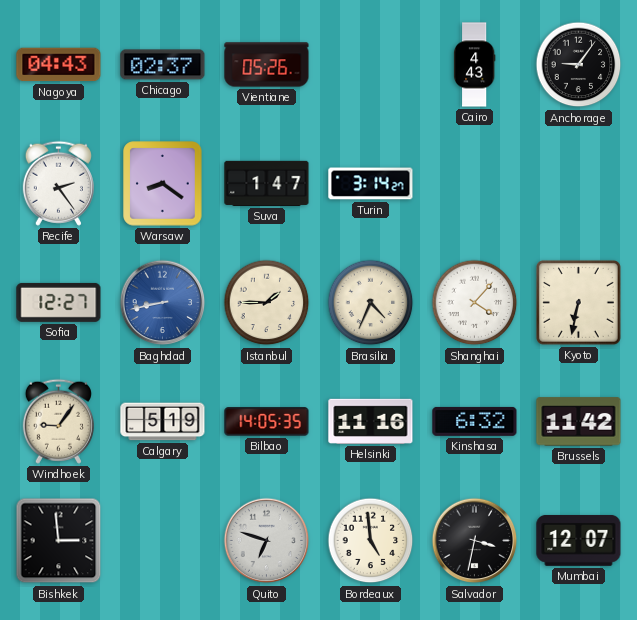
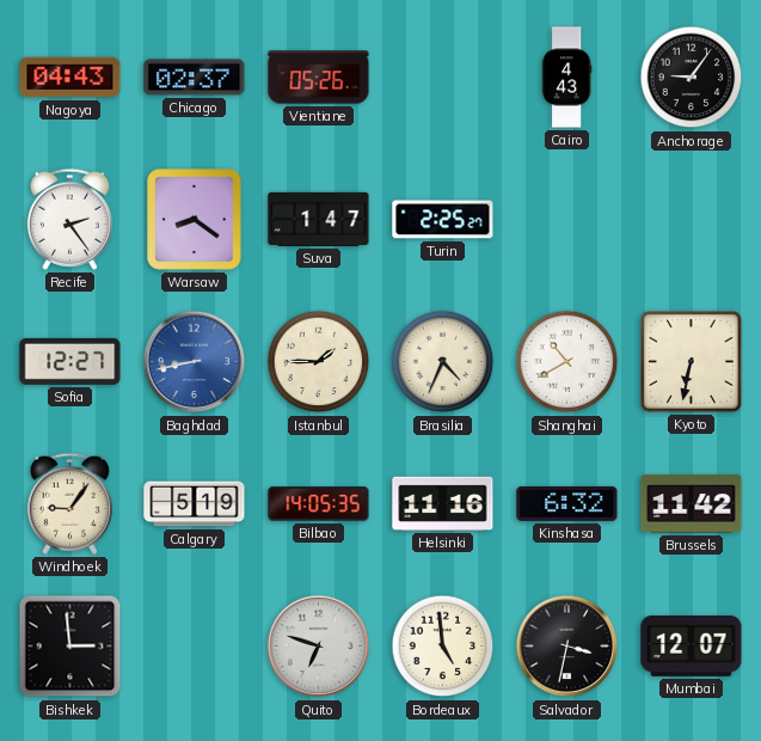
Turin: 3:14 -> 2:25 (443, 220)
Shanghai: 4:07 -> 10:40 (567, 362)
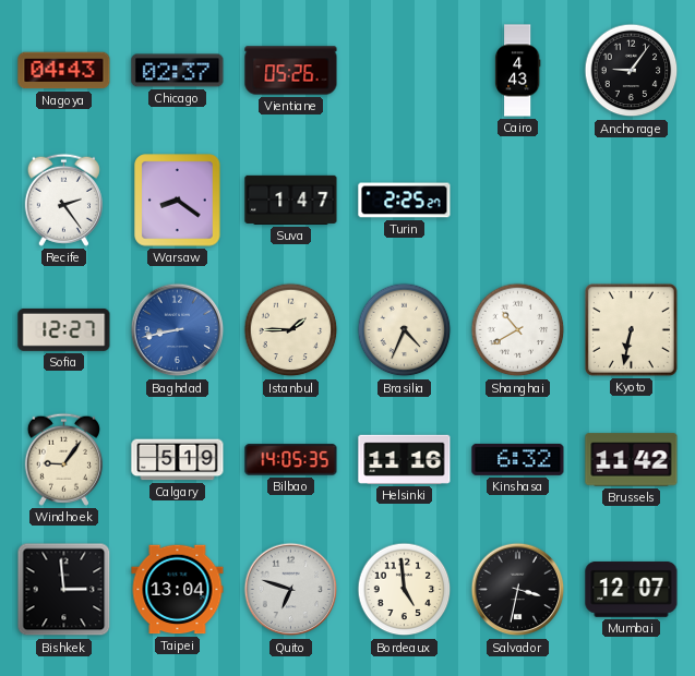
Taipei: none -> 13:04 (178, 590)
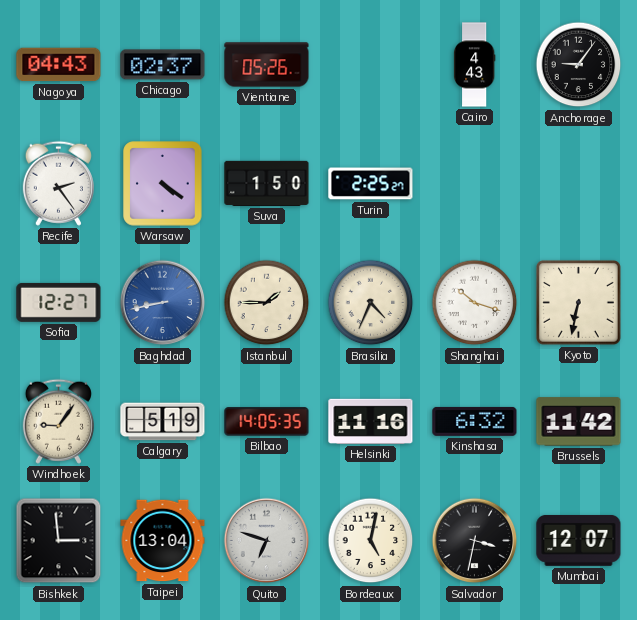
Warsaw: 8:21 -> 4:21 (163, 184)
Suva: 1:47 -> 1:50 (267, 183)
Shanghai: 10:40 -> 10:18 (475, 303)
Bordeaux: 4:59 -> 5:02 (371, 541)
